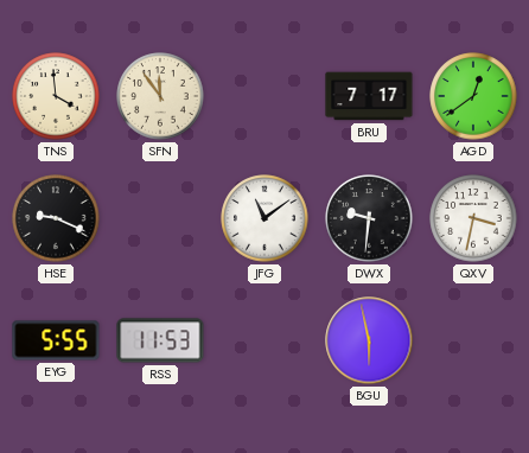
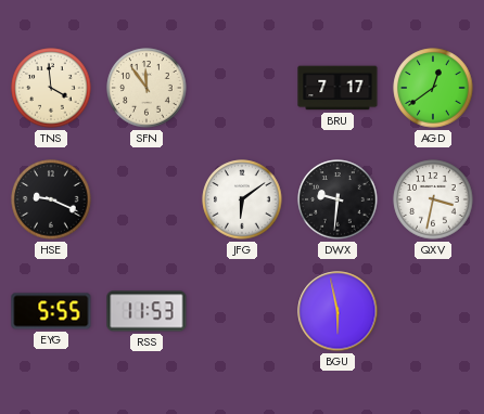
JFG: 11:09 -> 6:09 (242, 199)
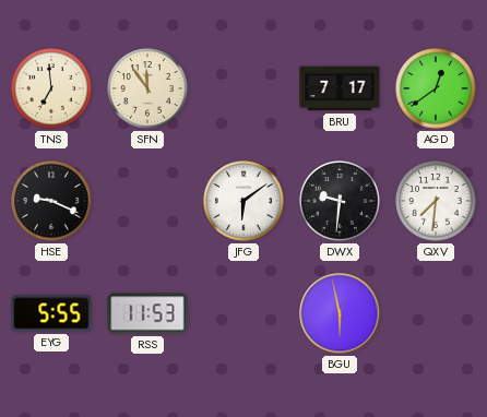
TNS: 3:59 -> 6:59 (51, 88)
QXV: 3:32 -> 7:31 (436, 201)
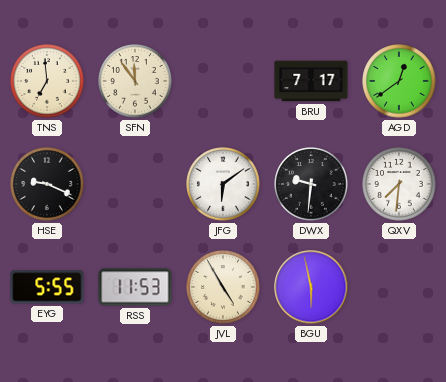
JVL: none -> 4:55 (223, 287)
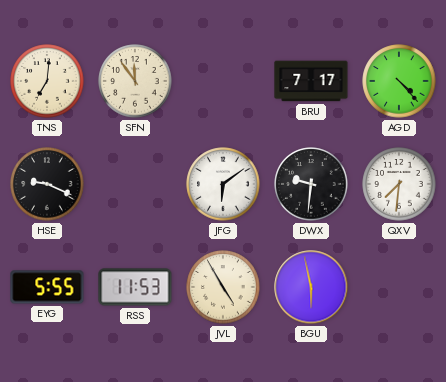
TNS: 6:59 -> 7:01 (47, 81)
AGD: 12:39 -> 4:23 (399, 81)
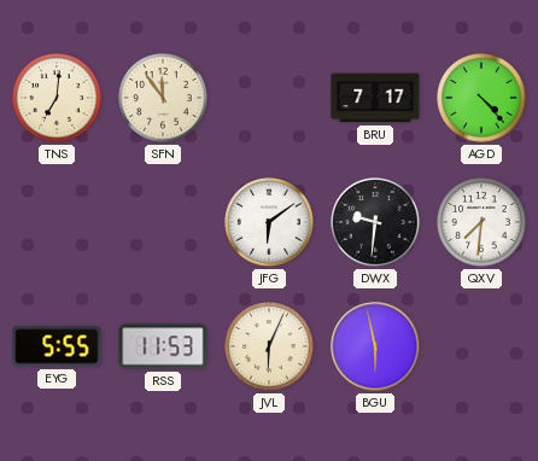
HSE: 9:19 -> none (47, 184)
JVL: 4:55 -> 6:04 (269, 346)
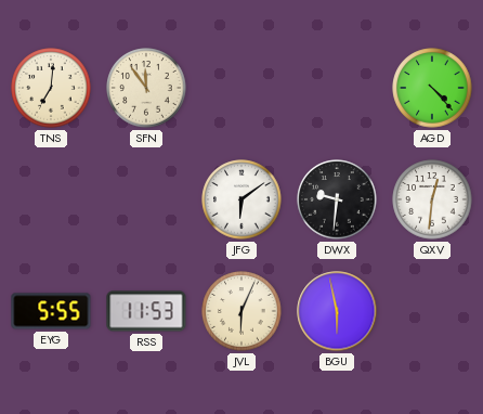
BRU: 7:17 -> none (375, 98)
QXV: 7:31 -> 12:31 (432, 199)
